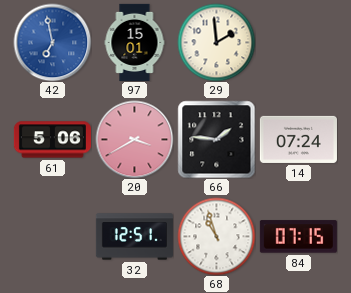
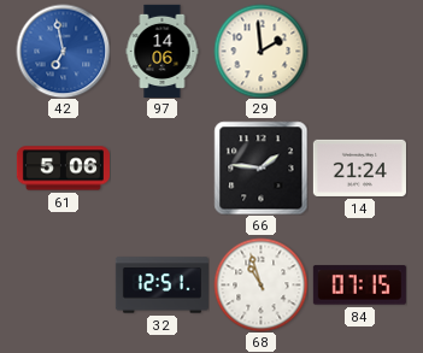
97: 15:01 -> 14:06 (163, 51)
20: 3:40 -> none (134, 139)
14: 07:24 -> 21:24 (359, 167)
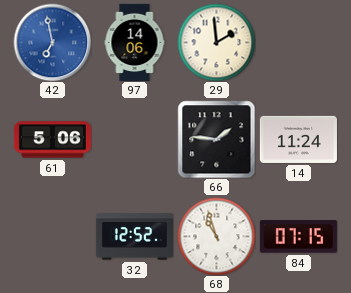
14: 21:24 -> 11:24 (298, 139)
32: 12:51 -> 12:52 (134, 237)
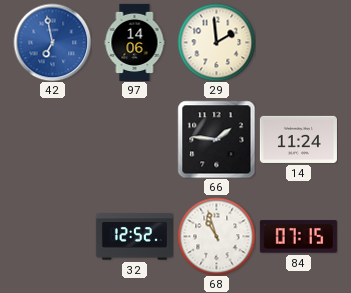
61: 5:06 -> none (52, 140)
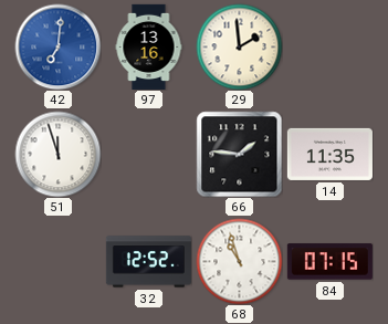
42: 6:58 -> 7:01 (57, 46)
97: 14:06 -> 13:16 (149, 46)
51: none -> 11:57 (57, 154)
14: 11:24 -> 11:35 (329, 154)
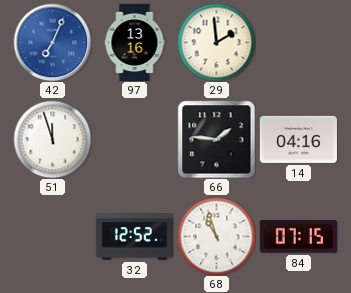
42: 7:01 -> 7:04 (52, 42)
14: 11:35 -> 04:16 (298, 139)
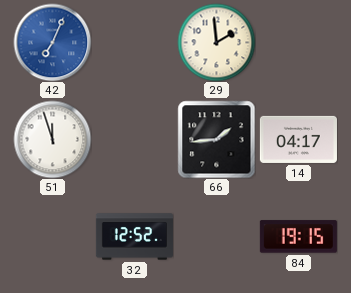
97: 13:16 -> none (135, 42)
66: 1:46 -> 1:44 (216, 139)
14: 04:16 -> 04:17 (298, 139)
68: 10:57 -> none (216, 236)
84: 07:15 -> 19:15 (298, 237)
